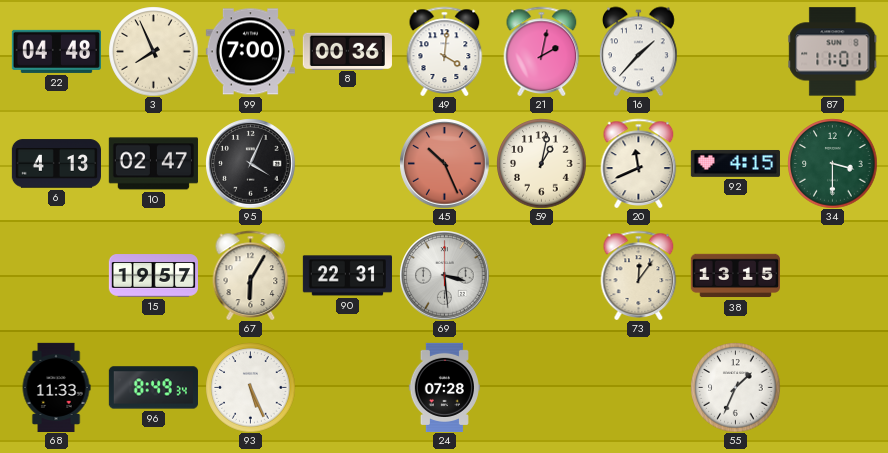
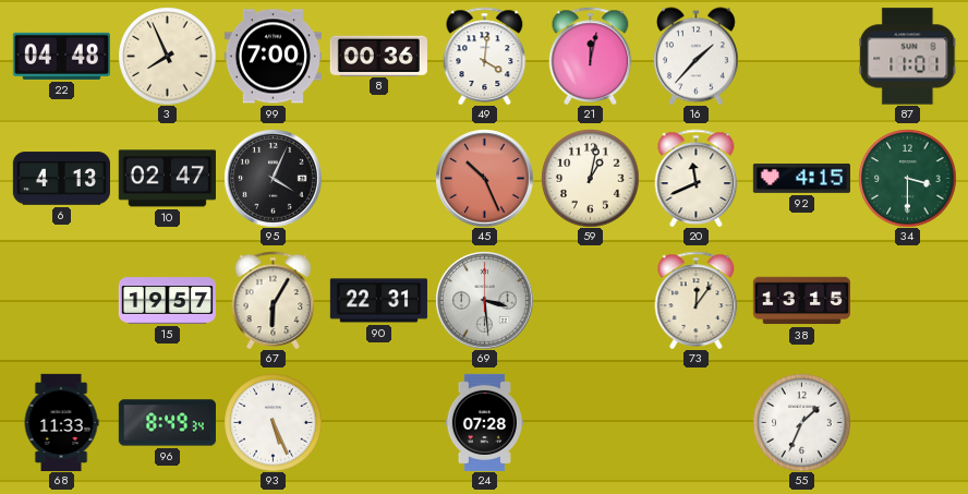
21: 2:02 -> 12:02 (591, 56)
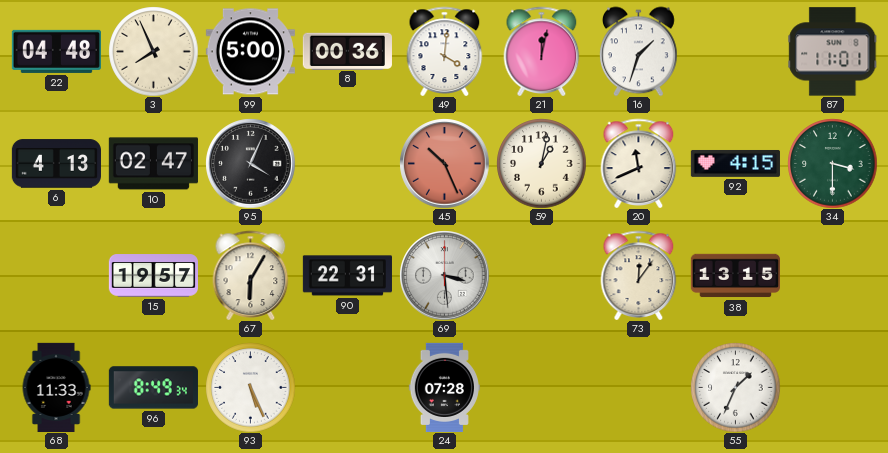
99: 7:00 -> 5:00 (250, 52)
16: 1:37 -> 1:33 (638, 51)
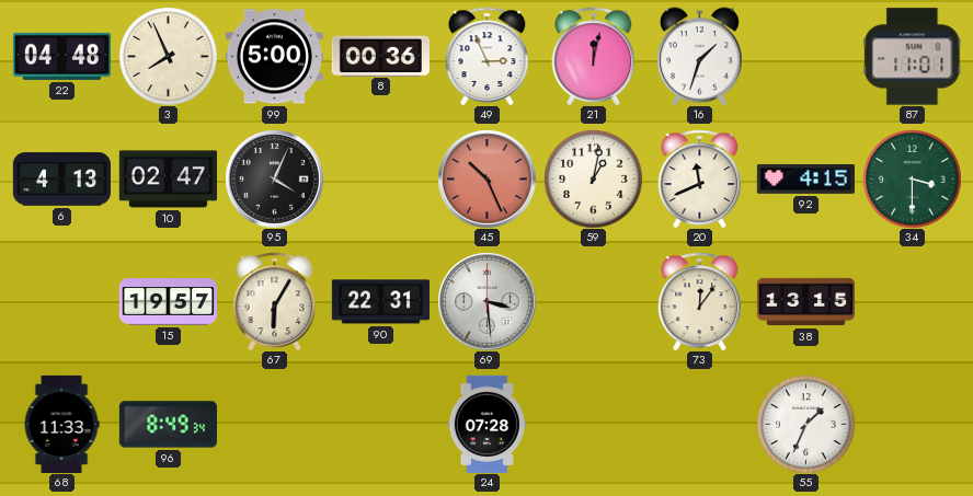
49: 4:01 -> 2:56 (488, 56)
93: 5:26 -> none (250, 387)
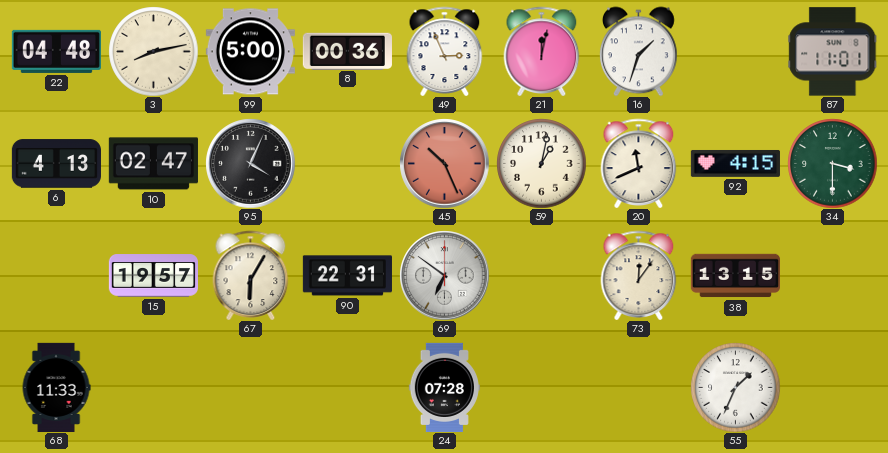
3: 7:56 -> 8:13 (153, 51)
69: 3:29 -> 6:51 (444, 275)
96: 8:49 -> none (168, 425)
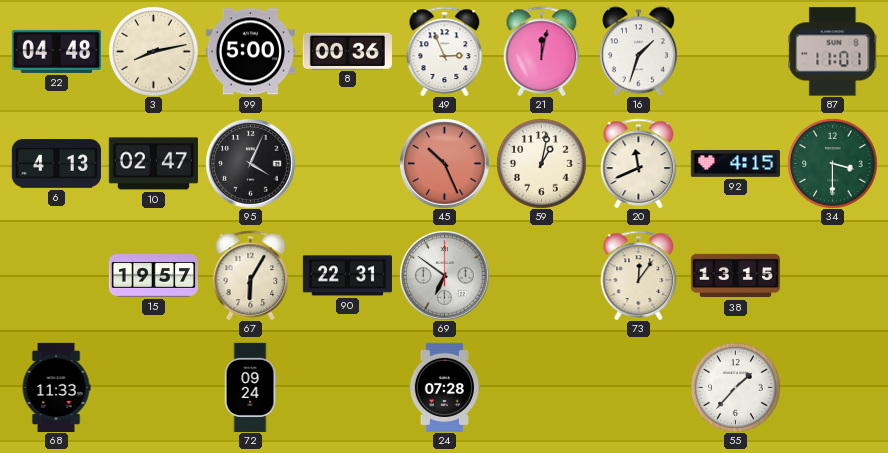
72: none -> 09:24 (250, 387)
55: 1:34 -> 1:37 (735, 387)
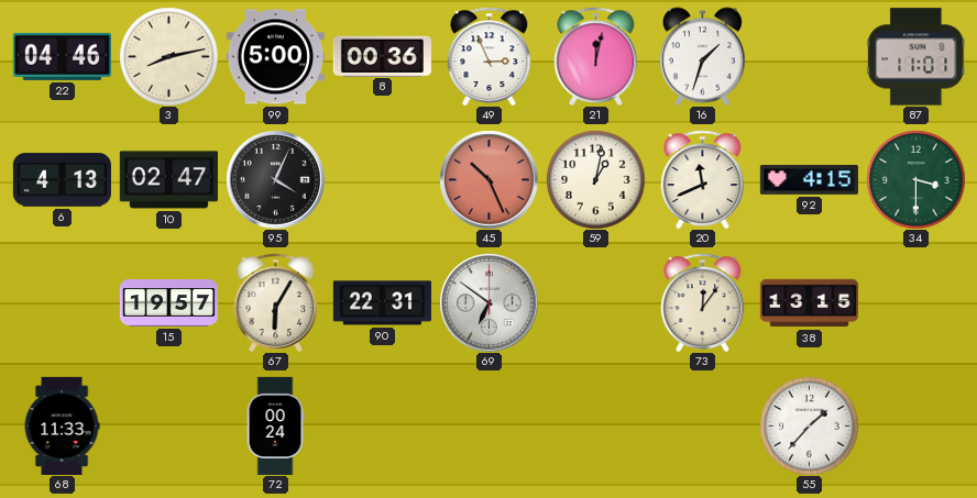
22: 04:48 -> 04:46 (62, 56)
72: 09:24 -> 00:24 (275, 425)
24: 07:28 -> none (444, 387)
